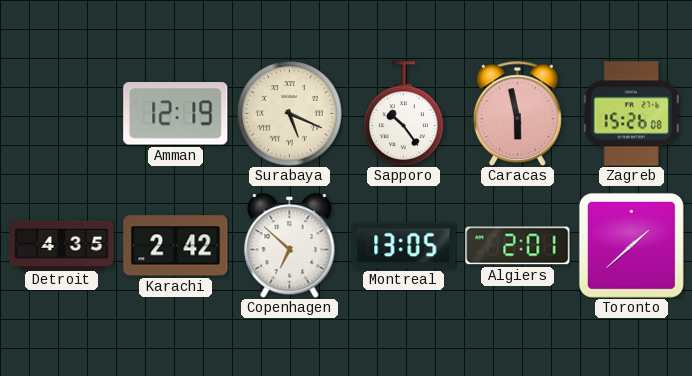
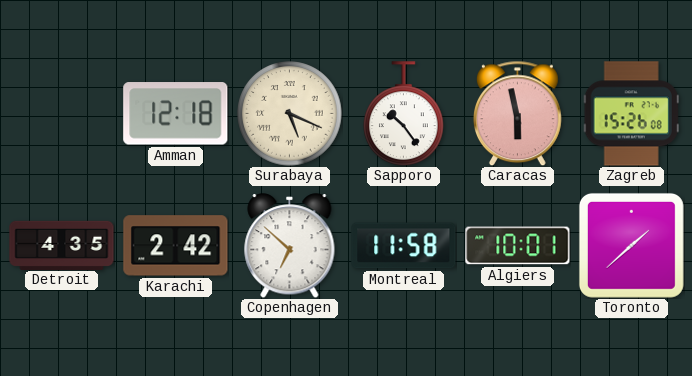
Amman: 12:19 -> 12:18 (176, 114)
Montreal: 13:05 -> 11:58 (404, 246)
Algiers: 2:01 -> 10:01 (518, 246)
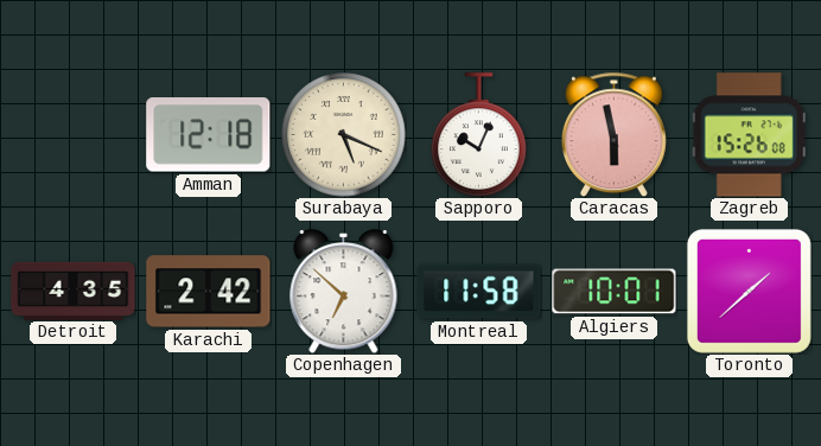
Sapporo: 10:24 -> 10:04 (479, 134)
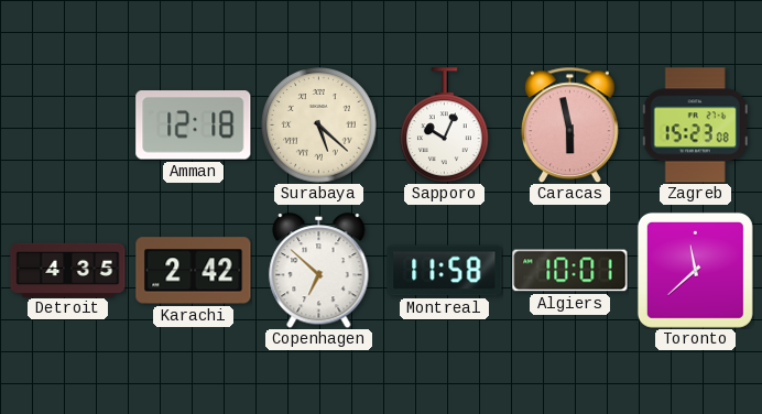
Surabaya: 5:19 -> 5:22 (319, 126)
Zagreb: 15:26 -> 15:23 (695, 126)
Toronto: 1:38 -> 11:38 (695, 270)
